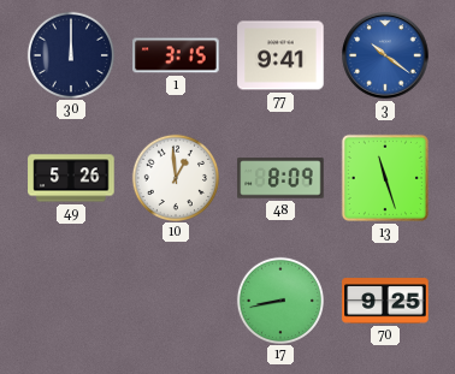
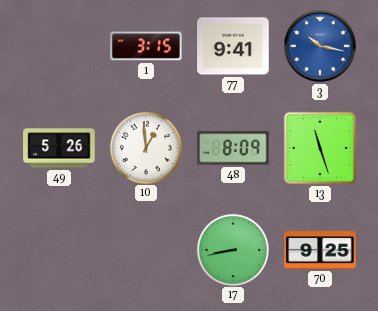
30: 12:00 -> none (70, 54)
3: 10:21 -> 10:17 (320, 46)
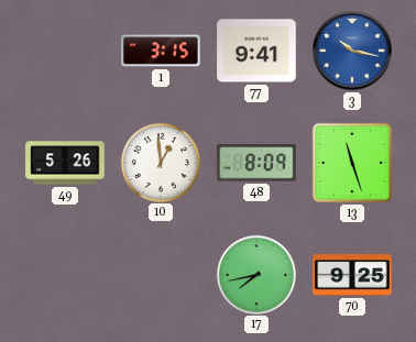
17: 8:43 -> 7:43 (255, 274)
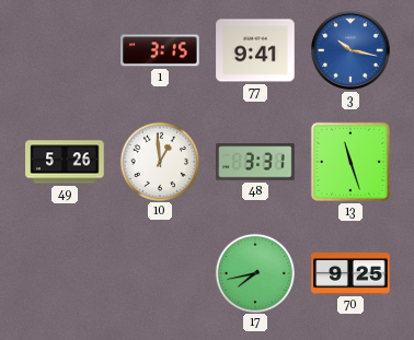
48: 8:09 -> 3:31 (255, 162)
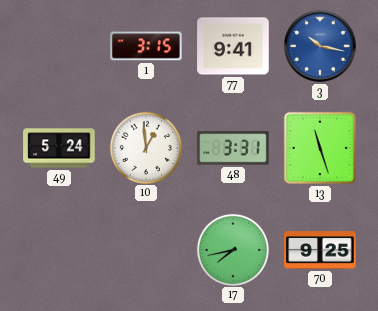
49: 5:26 -> 5:24 (59, 148)
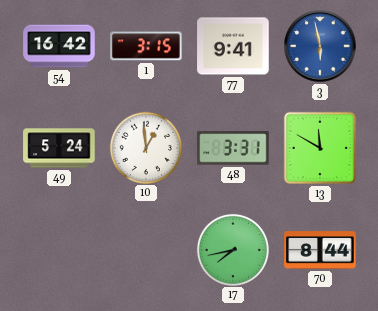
54: none -> 16:42 (59, 46)
3: 10:17 -> 5:58 (320, 46)
13: 11:27 -> 11:50 (320, 148)
70: 9:25 -> 8:44 (320, 250)
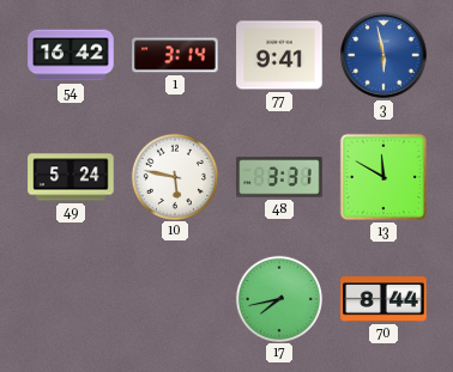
1: 3:15 -> 3:14 (175, 55)
10: 12:59 -> 5:47 (174, 176)
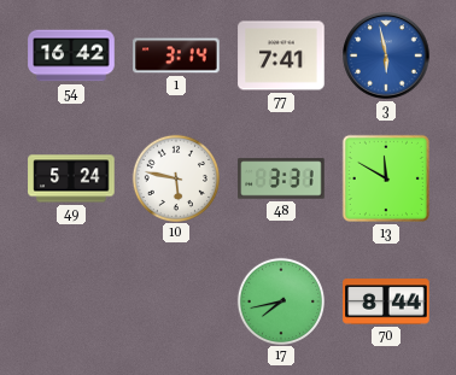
77: 9:41 -> 7:41 (281, 55)
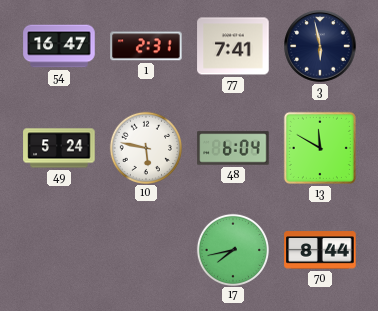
54: 16:42 -> 16:47 (59, 46)
1: 3:14 -> 2:31 (146, 46)
3 dial: blue -> navy (320, 46)
48: 3:31 -> 6:04 (233, 148)
